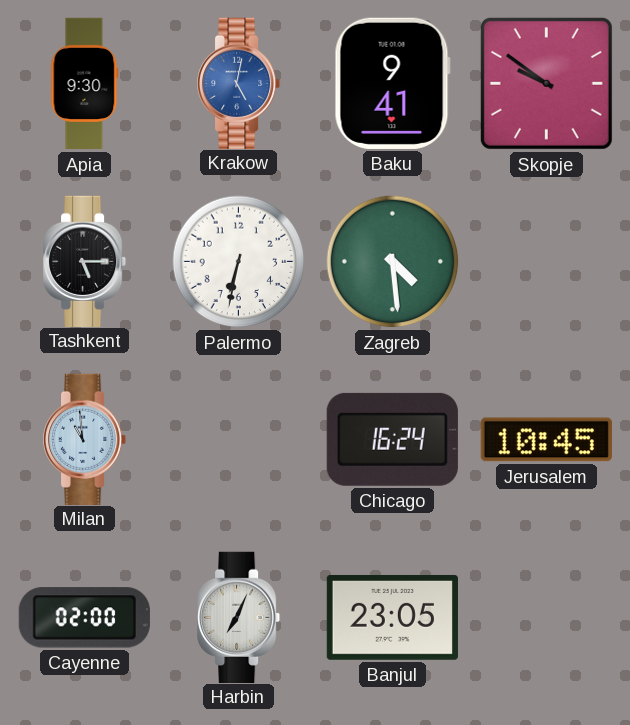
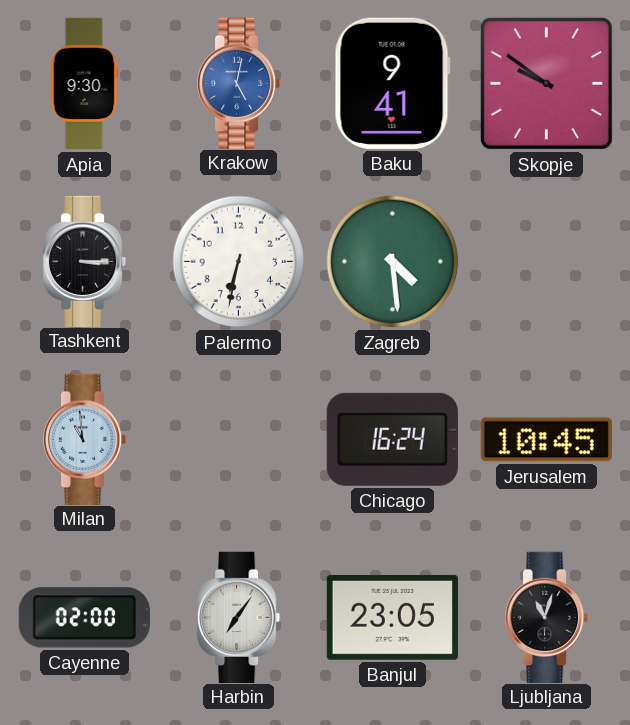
Tashkent: 5:15 -> 3:15 (86, 261)
Harbin: 7:04 -> 7:06 (240, 617)
Ljubljana: none -> 11:03 (548, 617)
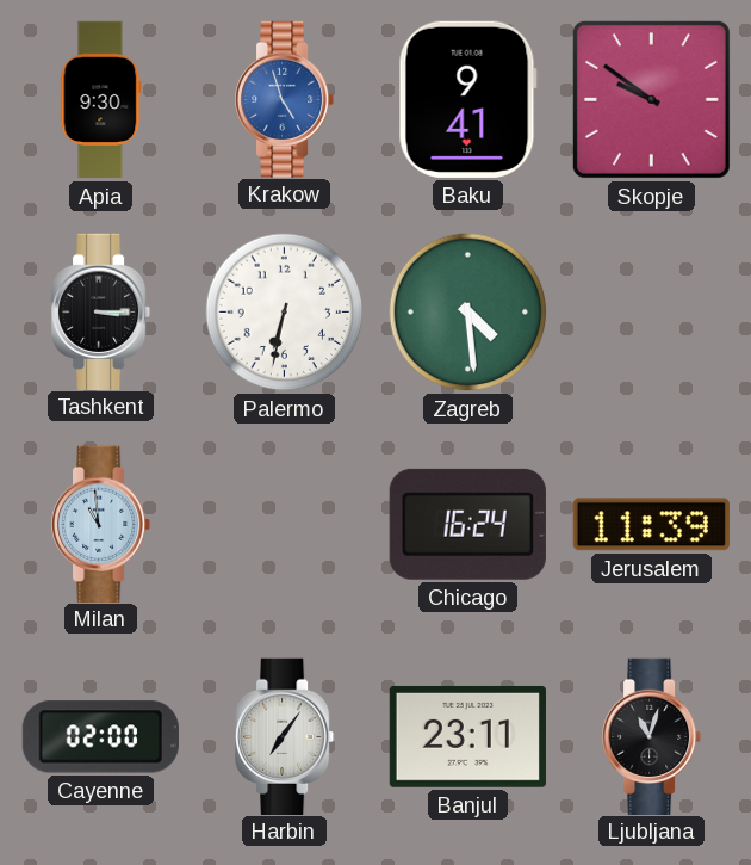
Krakow: 5:02 -> 4:57 (286, 99)
Jerusalem: 10:45 -> 11:39 (651, 525)
Banjul: 23:05 -> 23:11 (467, 736)
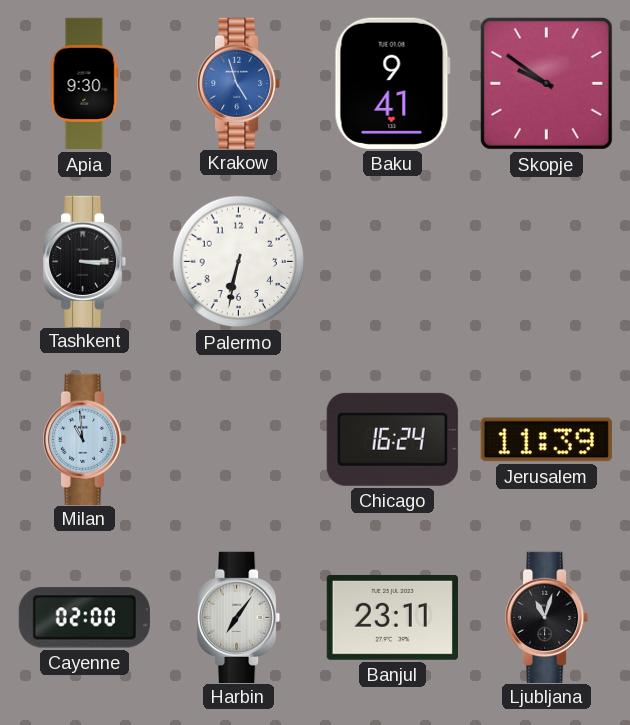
Zagreb: 4:29 -> none (468, 313)
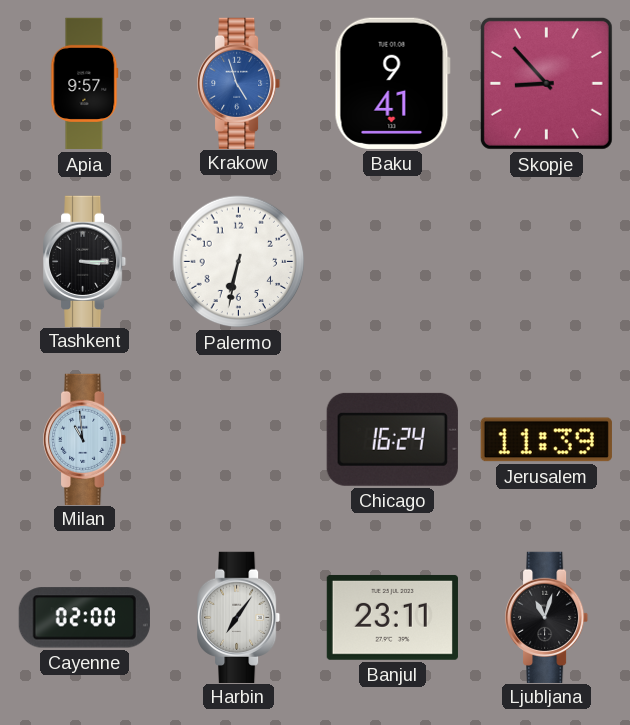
Apia: 9:30 -> 9:57 (85, 84)
Skopje: 9:51 -> 8:53 (546, 83)
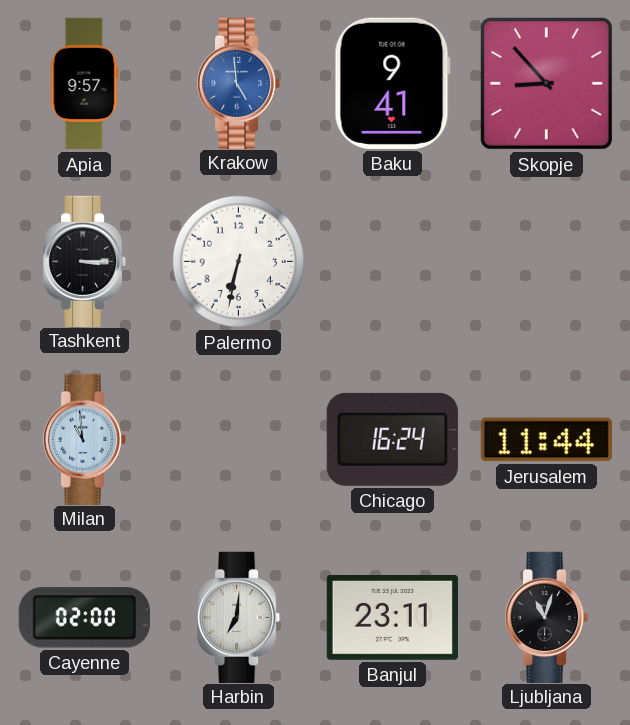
Krakow: 4:57 -> 4:59 (240, 83)
Jerusalem: 11:39 -> 11:44 (546, 440)
Harbin: 7:06 -> 7:01 (240, 617)
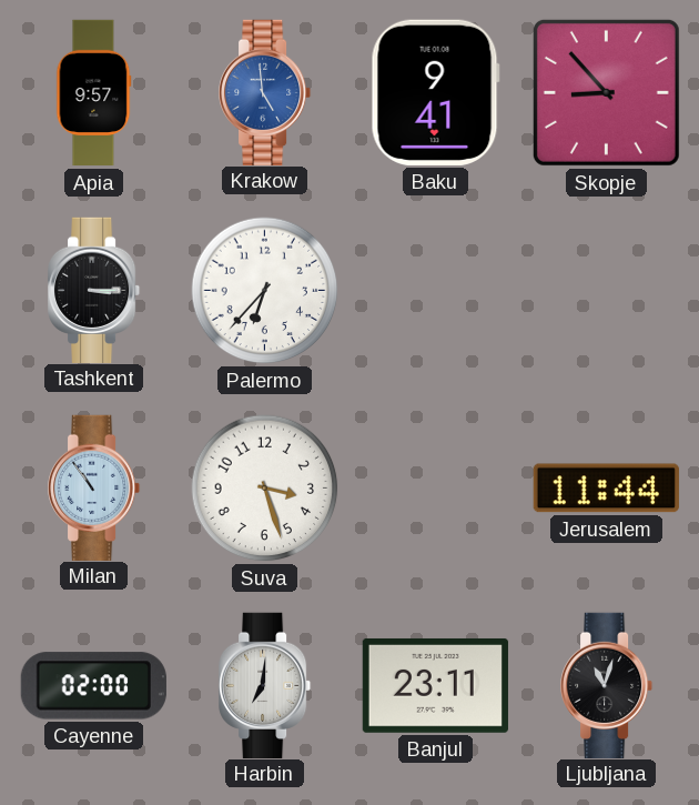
Palermo: 6:32 -> 6:37 (265, 291)
Milan: 10:59 -> 10:54 (95, 487)
Suva: none -> 3:27 (265, 489)
Chicago: 16:24 -> none (392, 439)
